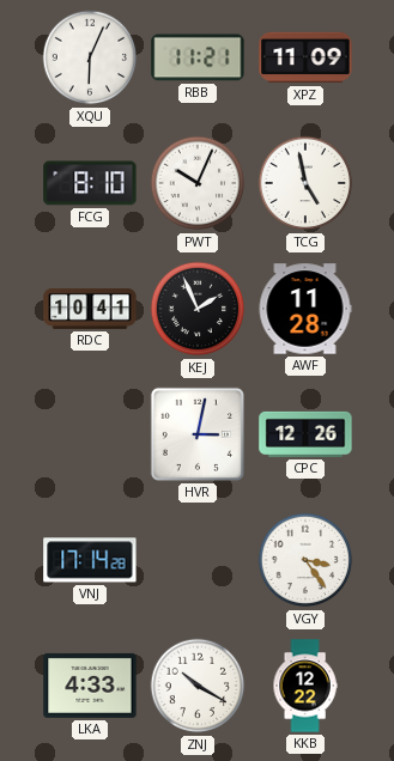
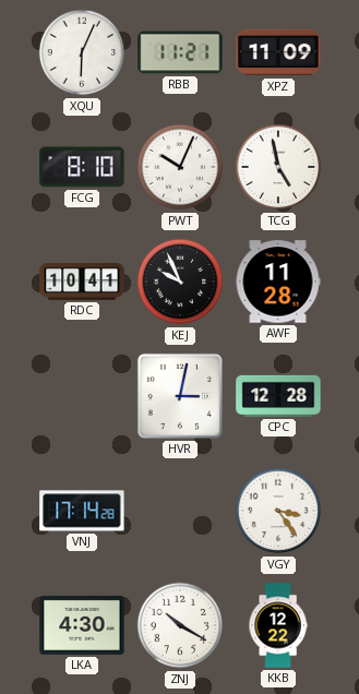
KEJ: 1:56 -> 9:56 (180, 282)
CPC: 12:26 -> 12:28 (278, 396)
LKA: 4:33 -> 4:30 (82, 625)
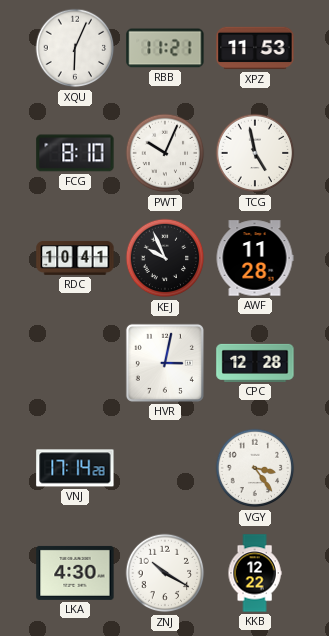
XPZ: 11:09 -> 11:53 (255, 48)
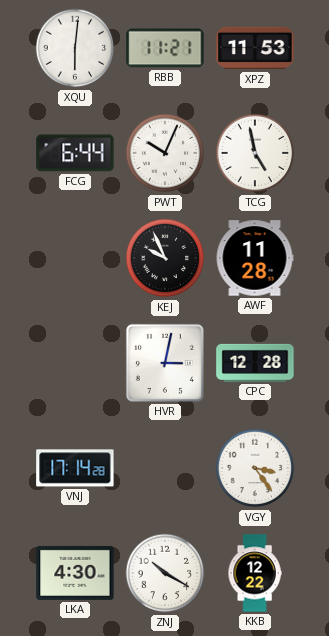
XQU: 6:04 -> 6:01 (75, 48)
FCG: 8:10 -> 6:44 (75, 153)
RDC: 10:41 -> none (75, 258)
